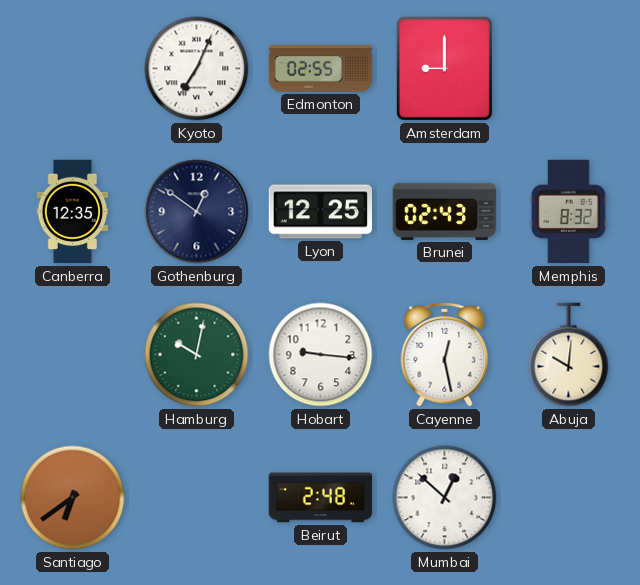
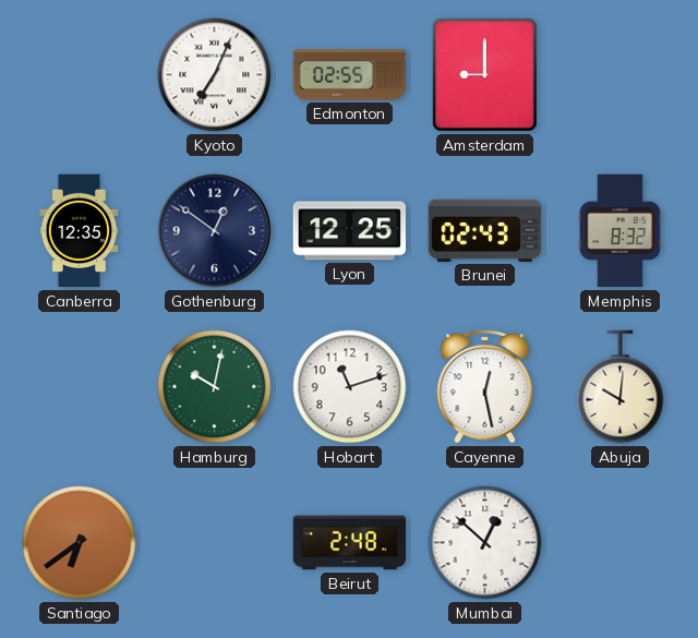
Hobart: 9:16 -> 11:12 (350, 387)
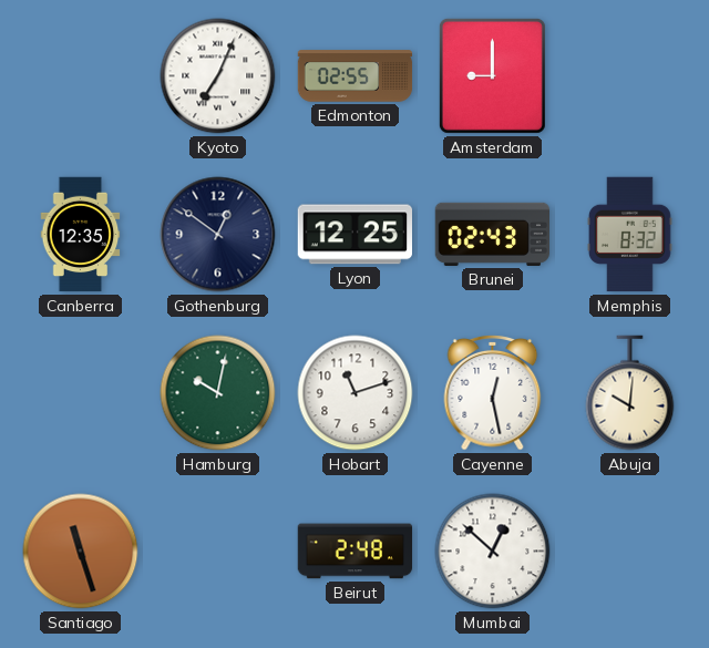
Santiago: 6:39 -> 11:27 (81, 552)
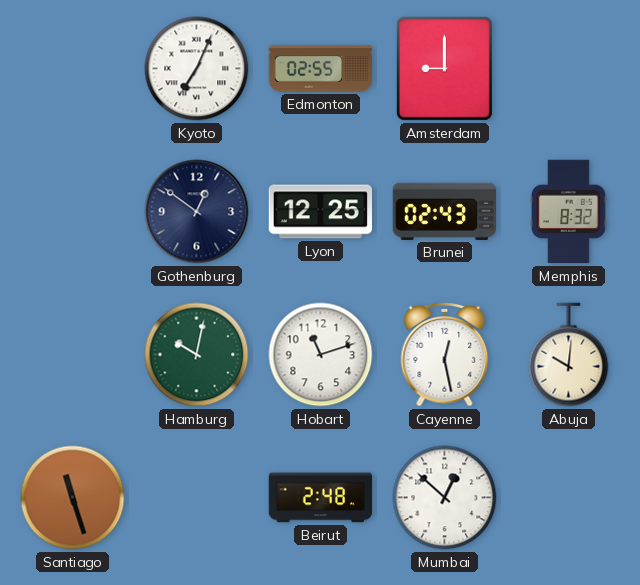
Canberra: 12:35 -> none (81, 235)
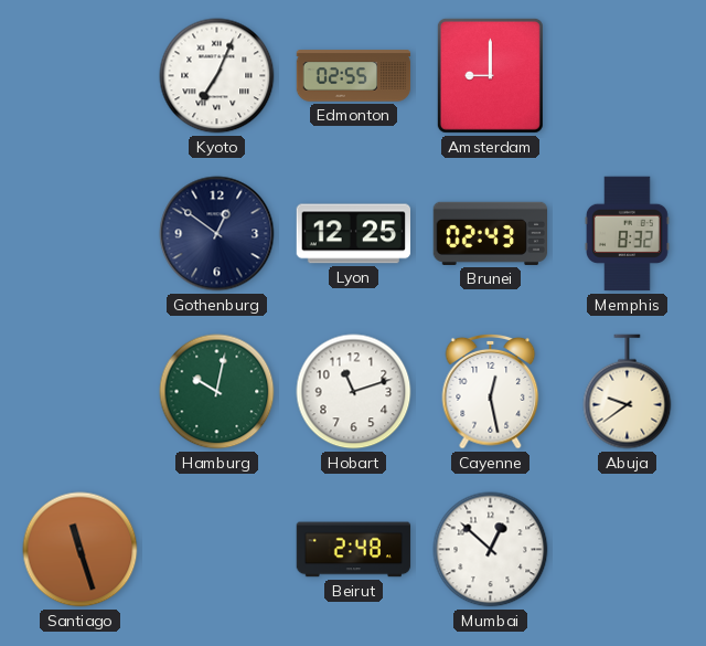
Abuja: 10:01 -> 9:39 (628, 392)
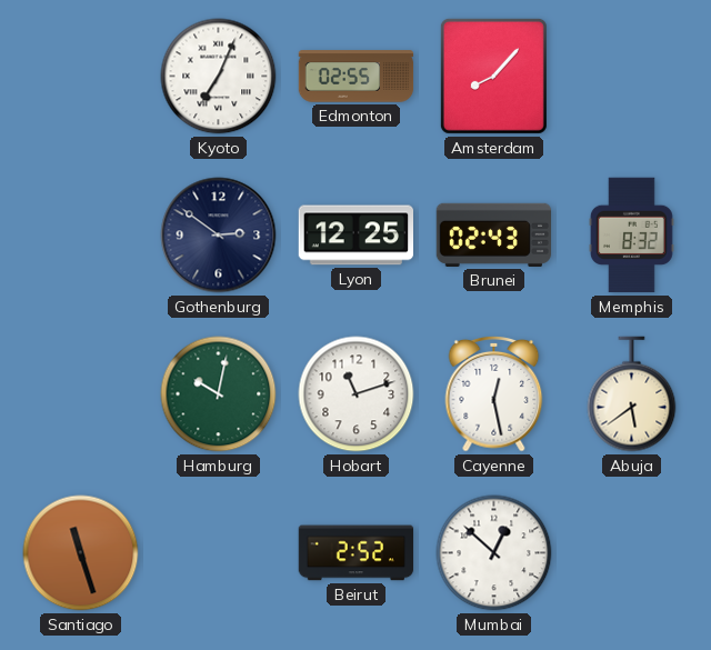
Amsterdam: 9:00 -> 8:07 (493, 76)
Gothenburg: 12:51 -> 2:51 (219, 236)
Abuja: 9:39 -> 5:39 (632, 394)
Beirut: 2:48 -> 2:52 (357, 553)
